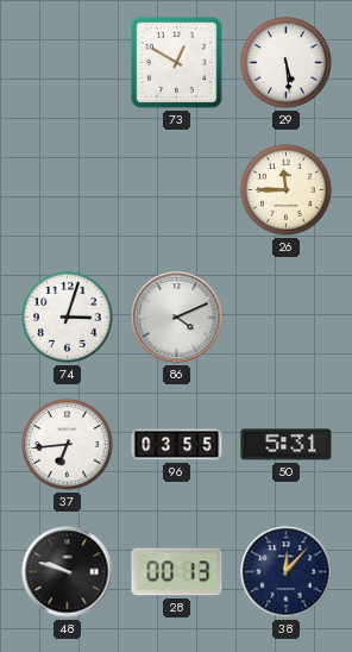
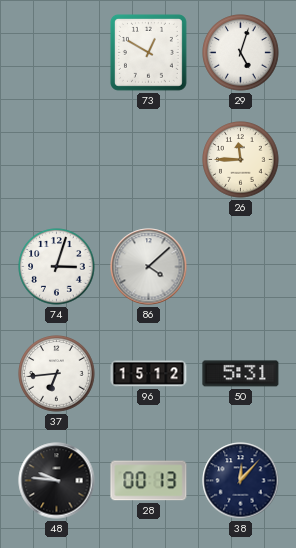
29: 5:29 -> 5:03 (241, 53)
86: 4:11 -> 4:08 (149, 267)
96: 03:55 -> 15:12 (149, 374)
48: 9:48 -> 9:46 (57, 481)
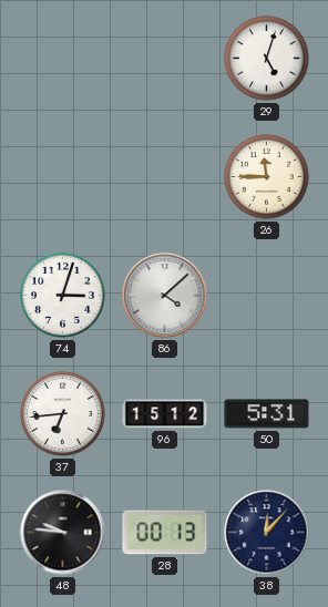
73: 12:50 -> none (148, 52)
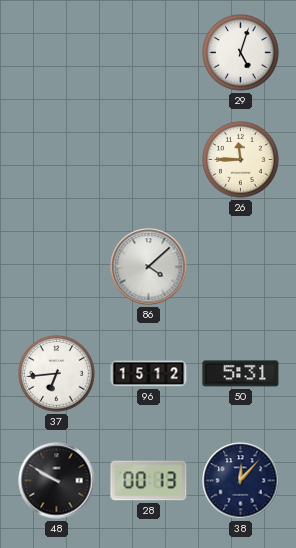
74: 3:03 -> none (63, 296)
48: 9:46 -> 9:50 (57, 481)
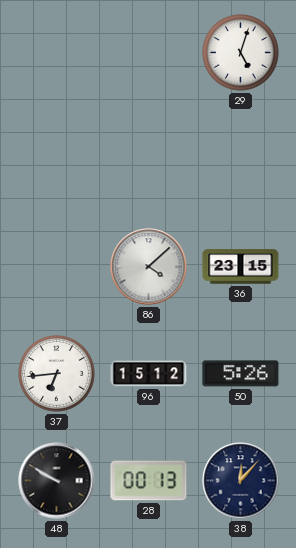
26: 11:45 -> none (241, 160)
36: none -> 23:15 (241, 267)
50: 5:31 -> 5:26 (241, 374)
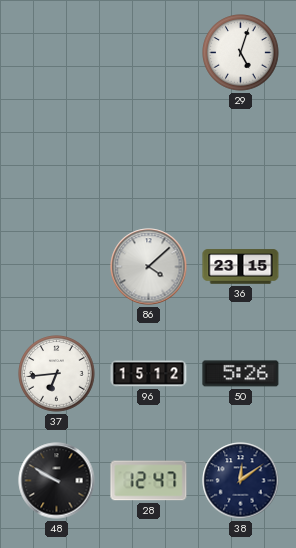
28: 00:13 -> 12:47 (149, 481)
38: 12:07 -> 12:09 (241, 481)
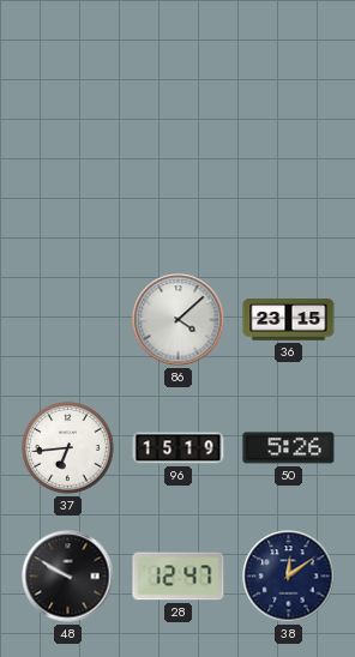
29: 5:03 -> none (241, 53)
96: 15:12 -> 15:19 (179, 448)
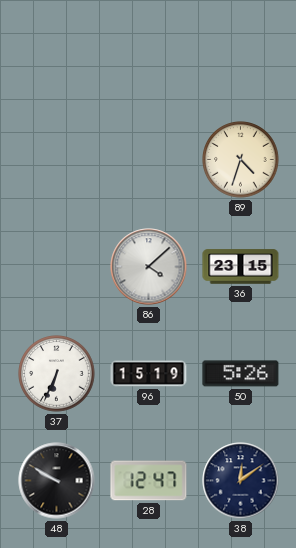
89: none -> 4:33 (241, 160)
37: 6:44 -> 6:34 (57, 374)
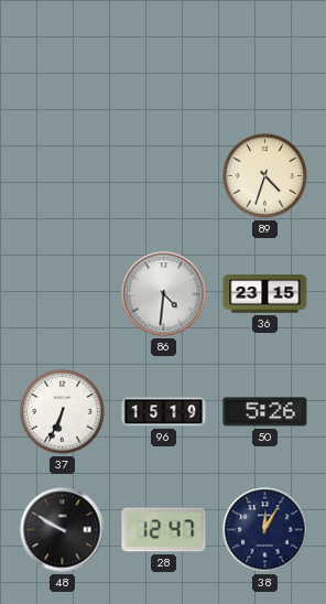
86: 4:08 -> 4:31 (164, 294)
38: 12:09 -> 12:05 (265, 530)
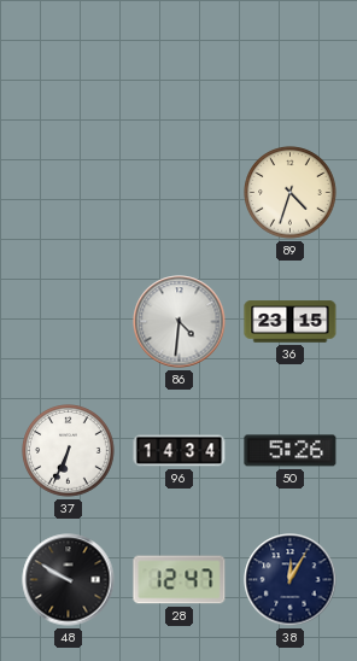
96: 15:19 -> 14:34 (180, 451)
